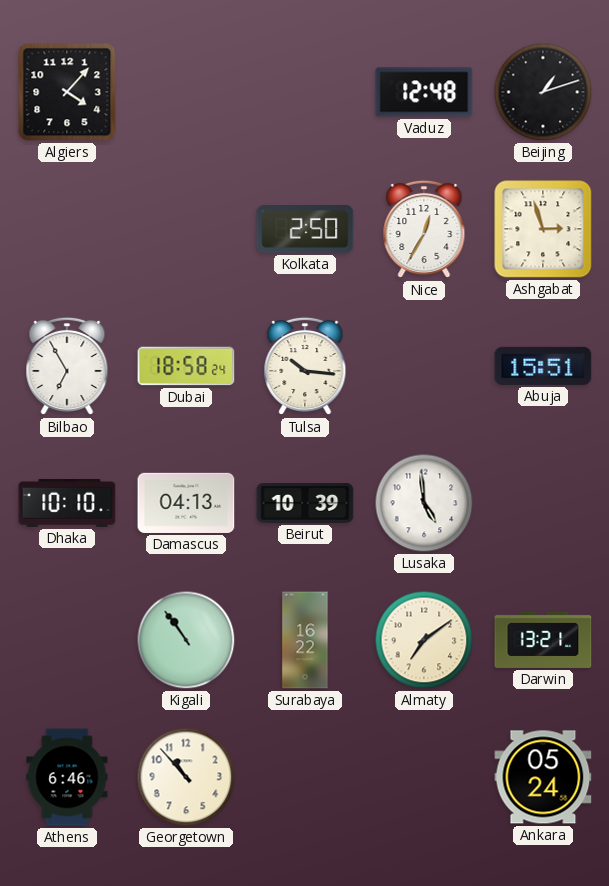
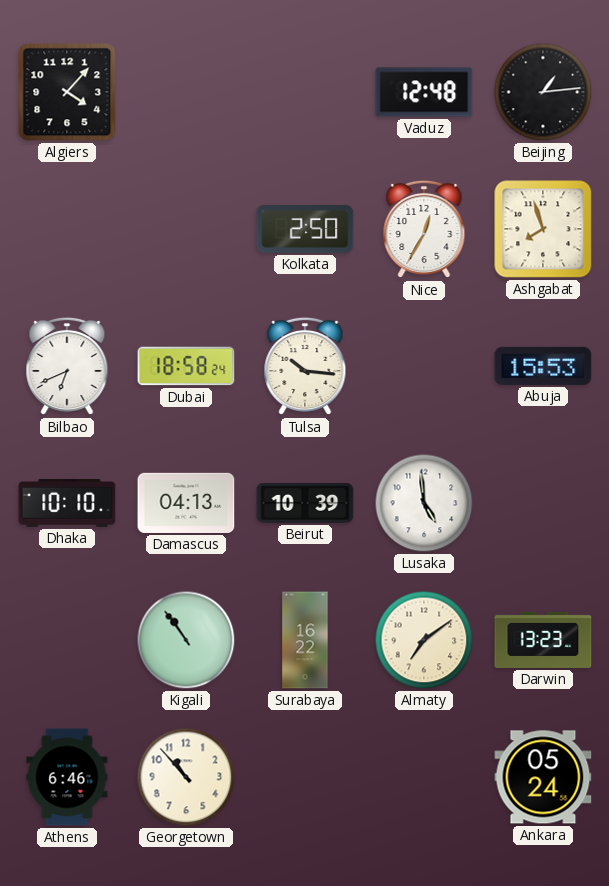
Beijing: 1:12 -> 1:14 (543, 92)
Ashgabat: 2:57 -> 7:57 (543, 229)
Bilbao: 6:55 -> 6:41 (67, 366)
Abuja: 15:51 -> 15:53 (543, 366)
Darwin: 13:21 -> 13:23 (543, 640)
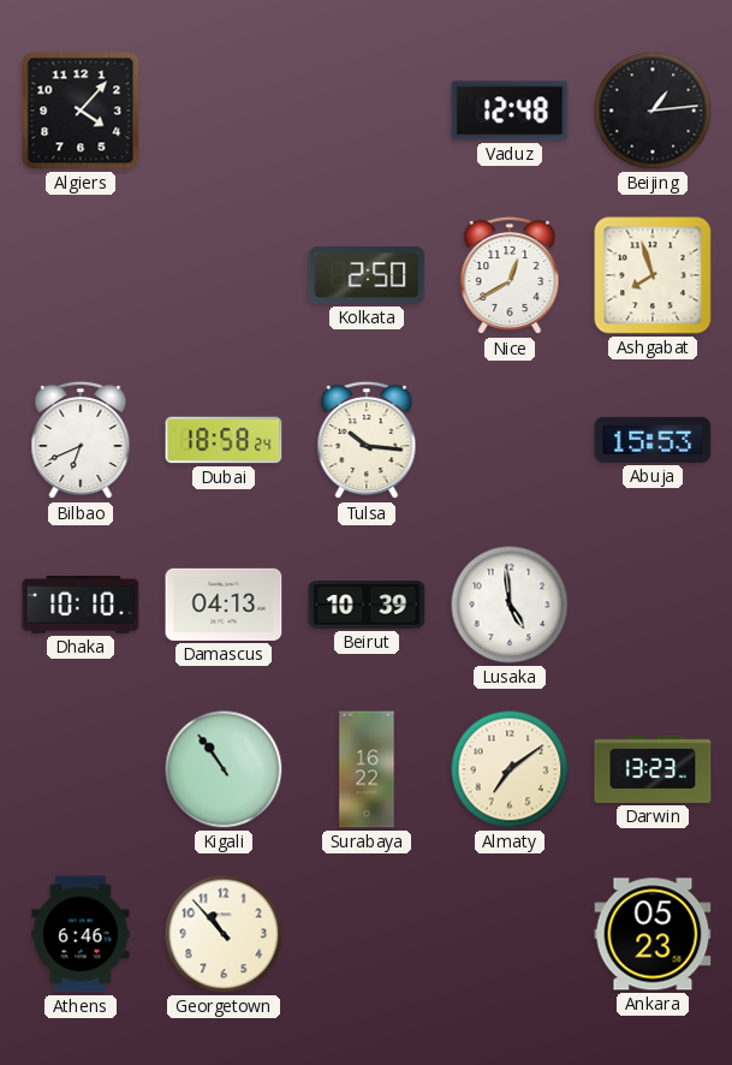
Nice: 12:35 -> 12:40 (510, 275)
Ankara: 05:24 -> 05:23 (653, 934)
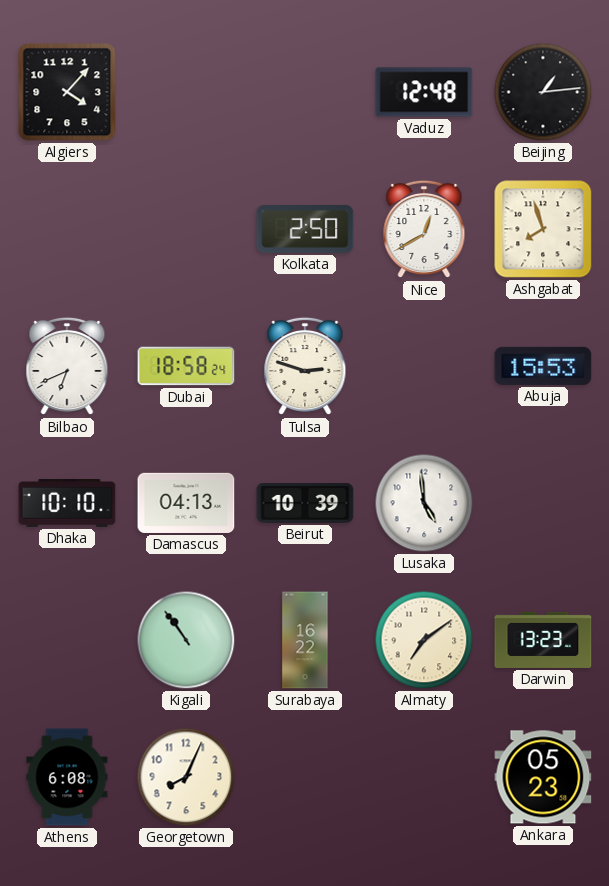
Tulsa: 10:16 -> 2:48 (305, 366)
Athens: 6:46 -> 6:08 (67, 777)
Georgetown: 10:53 -> 8:04 (186, 777)
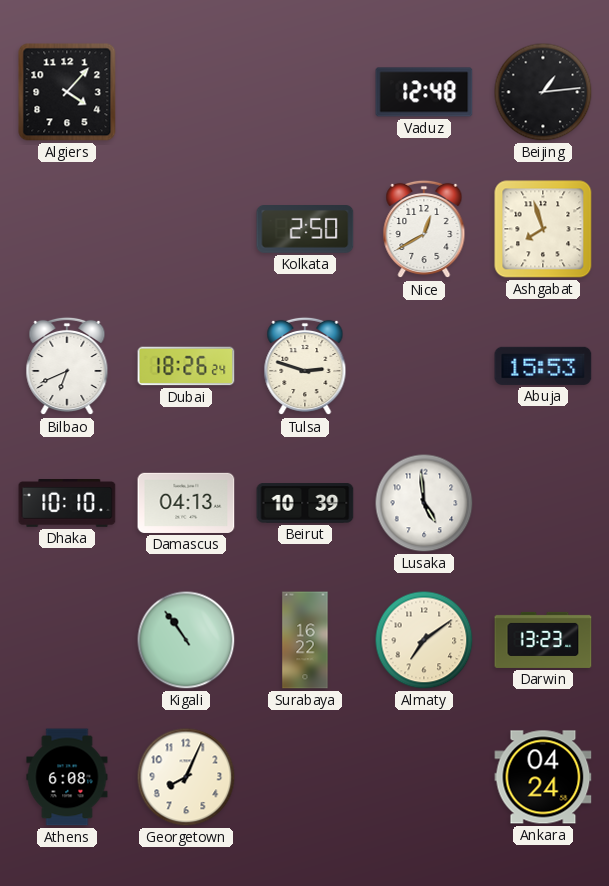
Dubai: 18:58 -> 18:26 (186, 366)
Ankara: 05:23 -> 04:24 (543, 777)
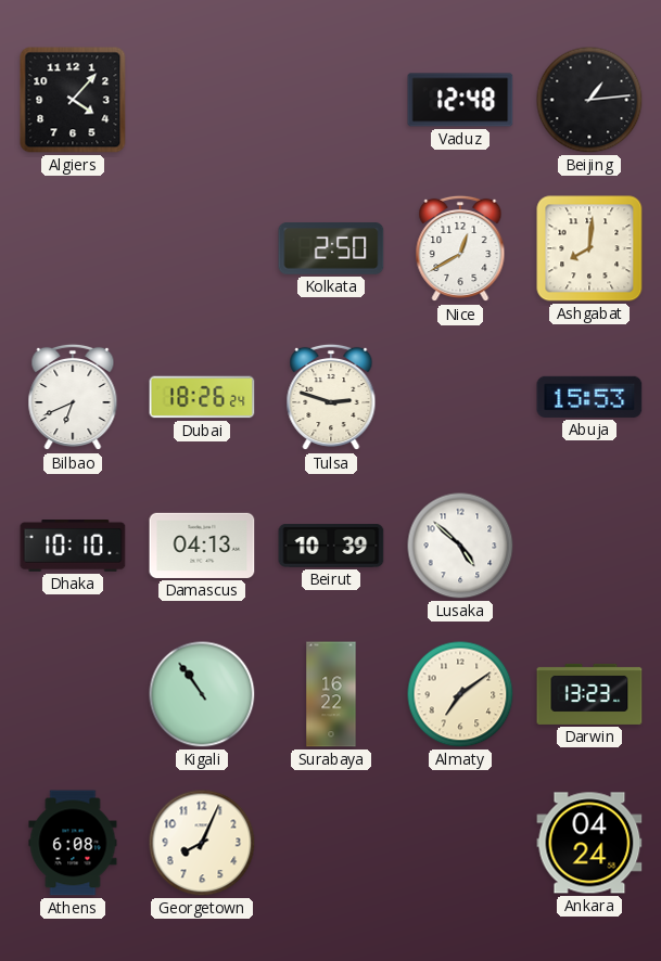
Ashgabat: 7:57 -> 8:01 (589, 248)
Lusaka: 4:59 -> 4:52 (460, 546)
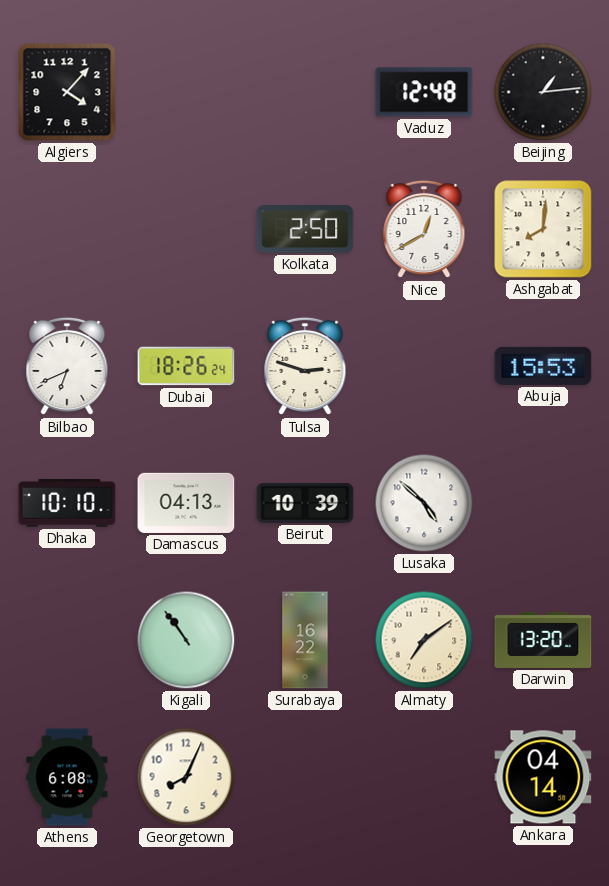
Darwin: 13:23 -> 13:20 (543, 640)
Ankara: 04:24 -> 04:14 (543, 777)
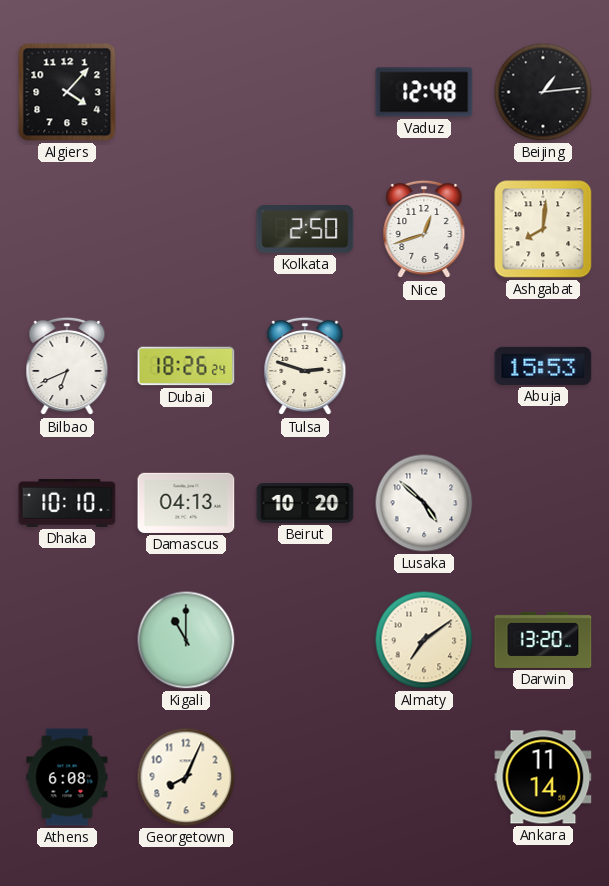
Nice: 12:40 -> 12:42 (424, 229)
Beirut: 10:39 -> 10:20 (305, 504)
Kigali: 10:54 -> 11:00 (186, 640)
Surabaya: 16:22 -> none (305, 640)
Ankara: 04:14 -> 11:14 (543, 777)
